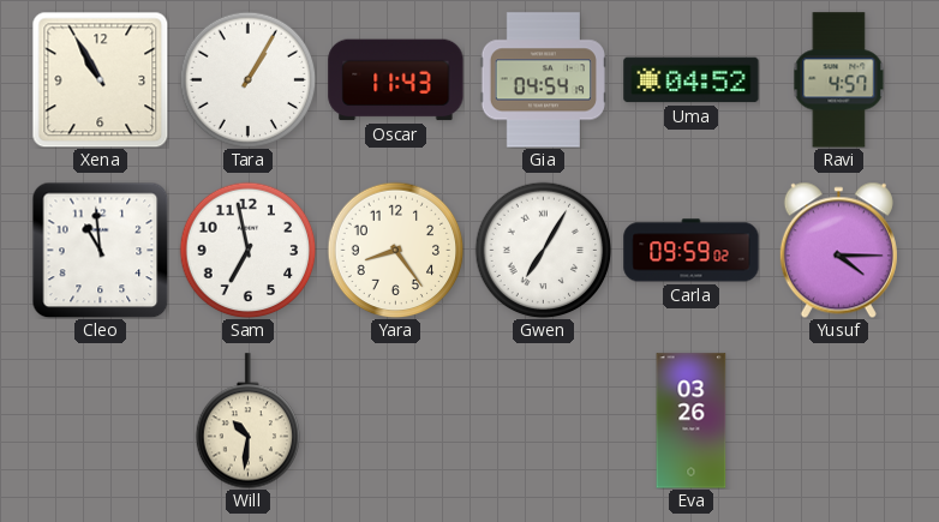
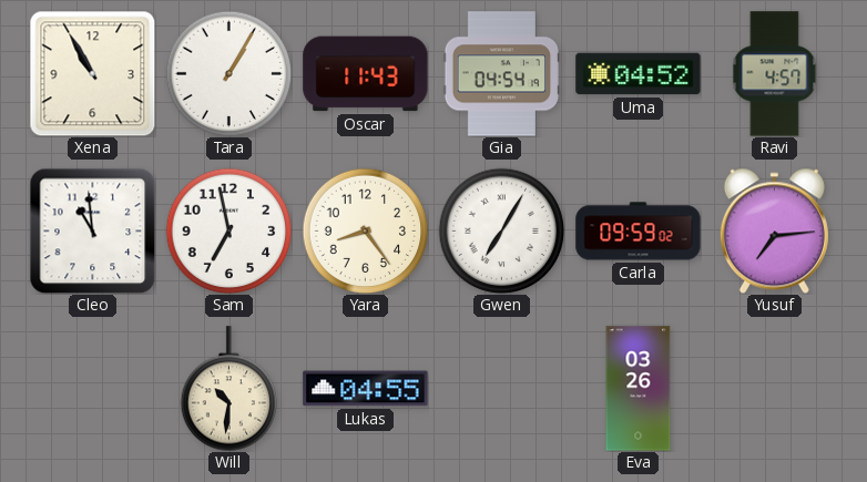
Yusuf: 4:15 -> 7:14 (774, 230)
Lukas: none -> 04:55 (366, 389)
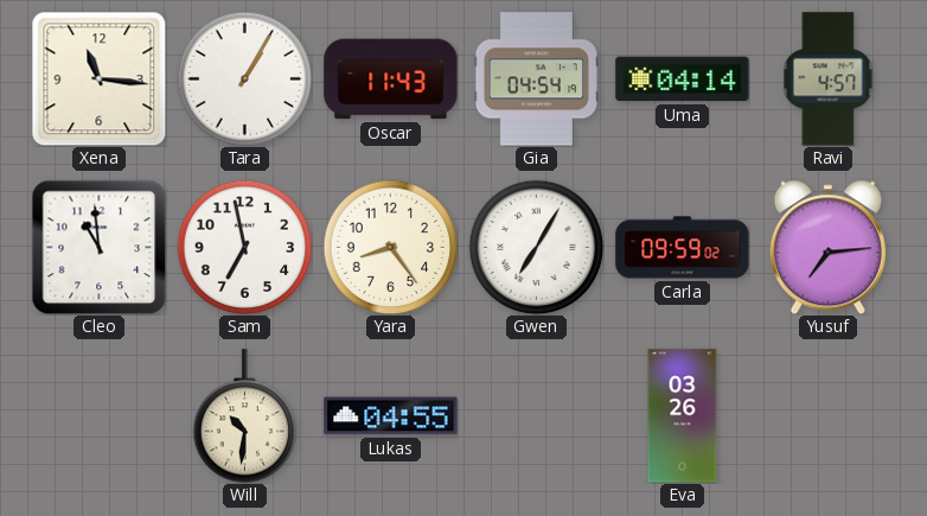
Xena: 10:55 -> 11:16 (98, 78)
Uma: 04:52 -> 04:14 (683, 79)
